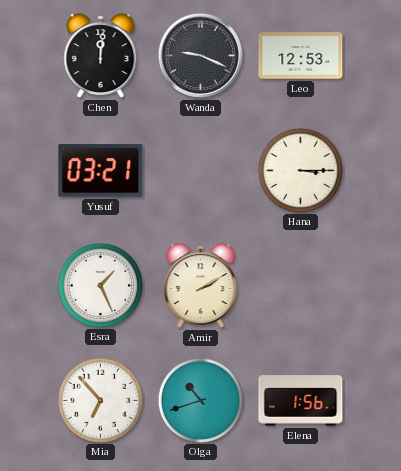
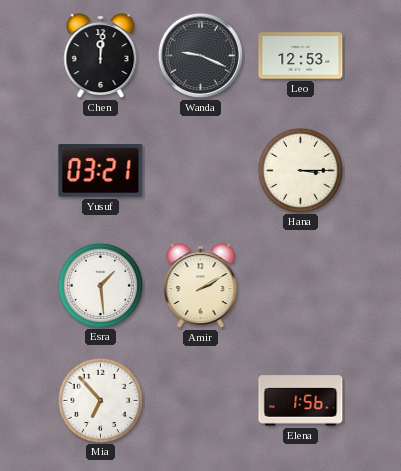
Esra: 1:26 -> 1:29 (100, 285)
Olga: 10:42 -> none (200, 400)
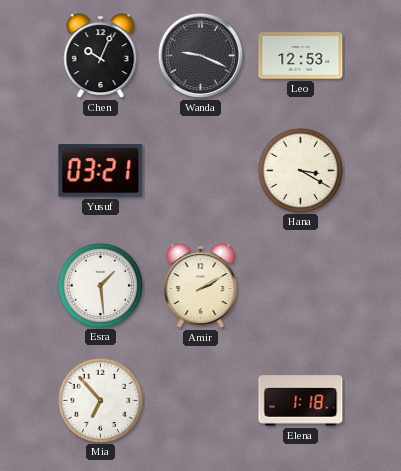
Chen: 12:01 -> 10:04 (101, 56)
Hana: 3:15 -> 3:20 (300, 170)
Elena: 1:56 -> 1:18 (301, 401)
